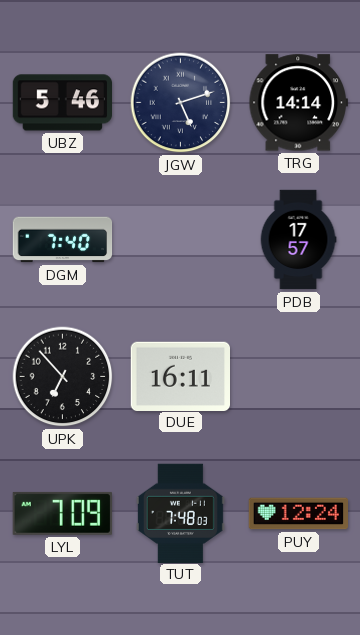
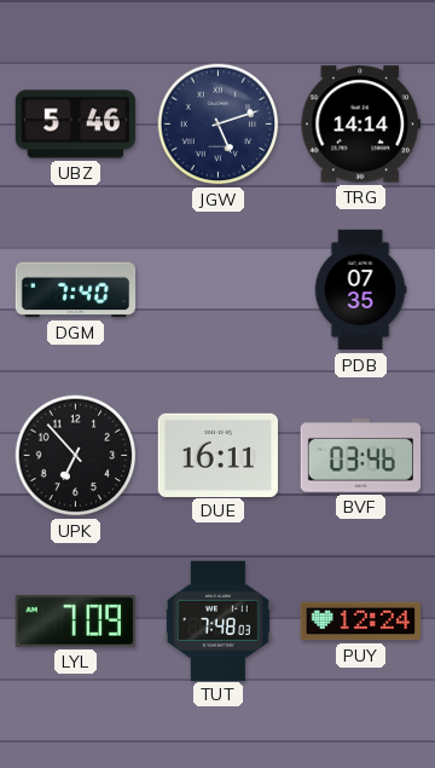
PDB: 17:57 -> 07:35 (360, 290)
BVF: none -> 03:46 (360, 456)
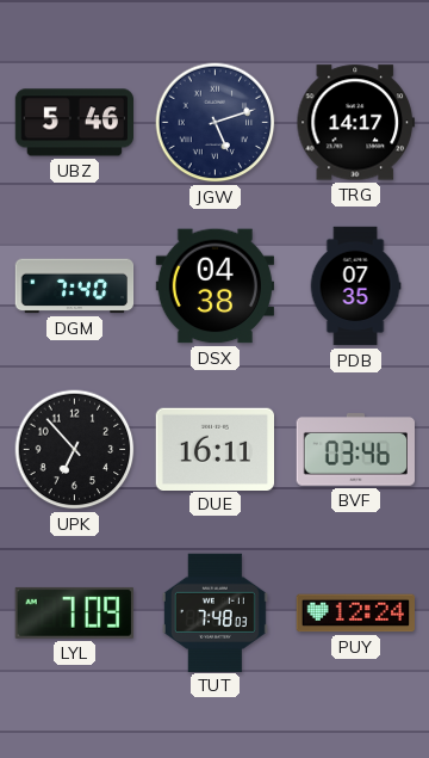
TRG: 14:14 -> 14:17 (355, 123)
DSX: none -> 04:38 (214, 286)
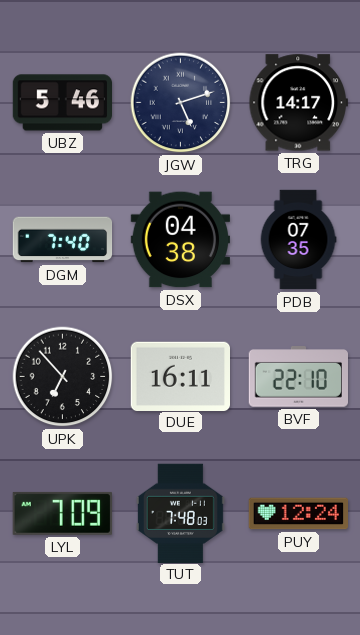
BVF: 03:46 -> 22:10 (298, 377)
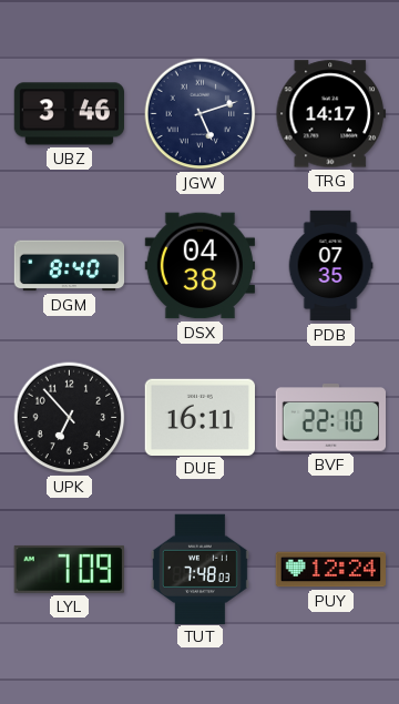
UBZ: 5:46 -> 3:46 (69, 114)
DGM: 7:40 -> 8:40 (70, 266)
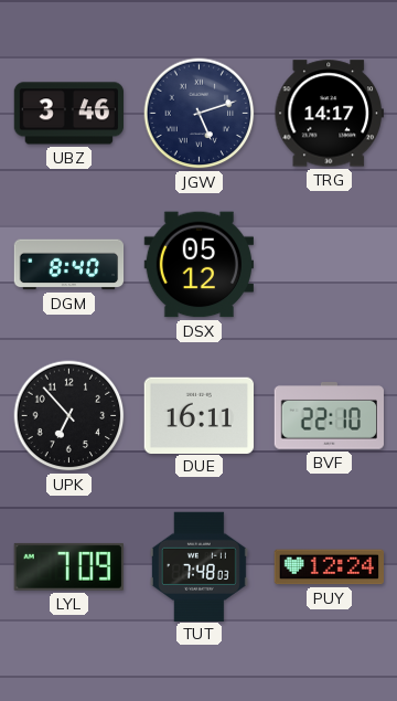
DSX: 04:38 -> 05:12 (198, 265)
PDB: 07:35 -> none (330, 266)
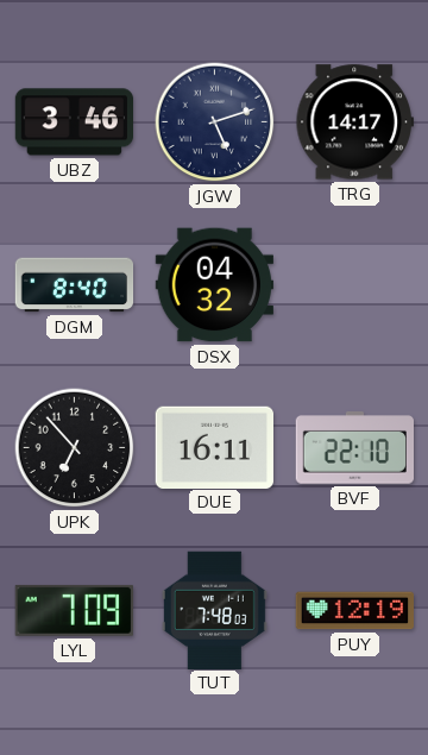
DSX: 05:12 -> 04:32 (214, 285)
PUY: 12:24 -> 12:19 (354, 611)
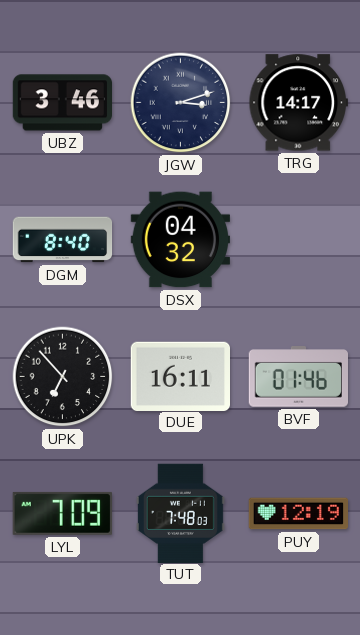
JGW: 5:12 -> 3:12 (181, 103)
BVF: 22:10 -> 01:46 (298, 377)
